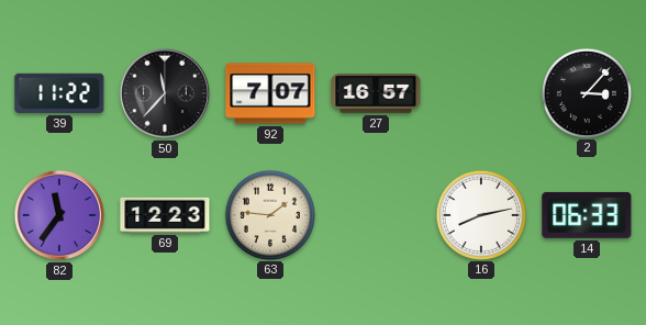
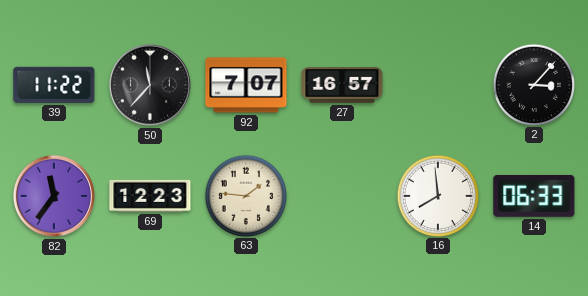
16: 8:13 -> 7:59 (437, 195)
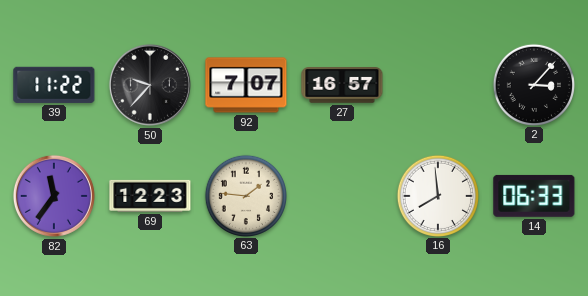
50: 11:37 -> 9:37 (150, 85)
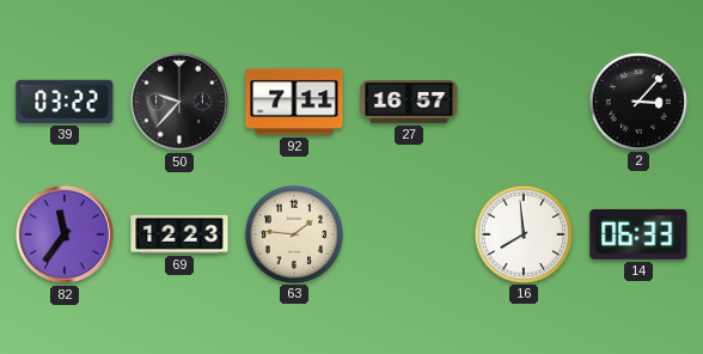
39: 11:22 -> 03:22 (65, 102)
92: 7:07 -> 7:11 (294, 102)
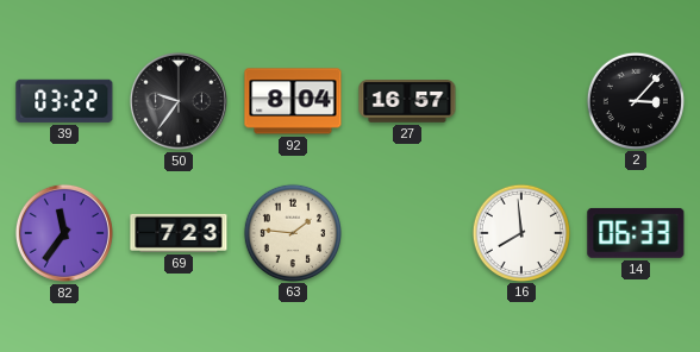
50: 9:37 -> 9:36 (179, 101)
92: 7:11 -> 8:04 (293, 101)
69: 12:23 -> 7:23 (179, 233)
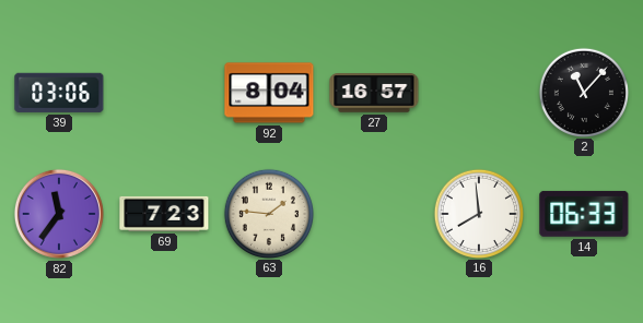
39: 03:22 -> 03:06 (59, 93)
50: 9:36 -> none (179, 101)
2: 3:07 -> 11:07 (583, 92)
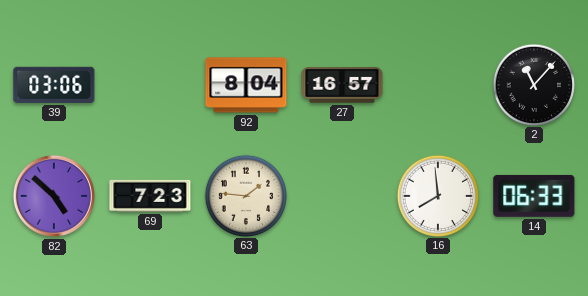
82: 11:36 -> 4:52 (54, 196)
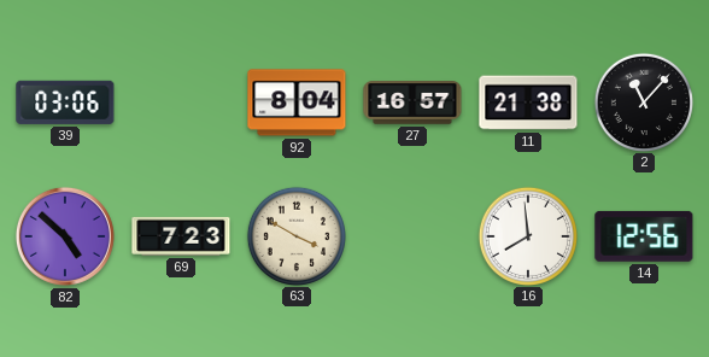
11: none -> 21:38 (528, 103)
63: 1:46 -> 3:50 (295, 235)
14: 06:33 -> 12:56 (644, 236)
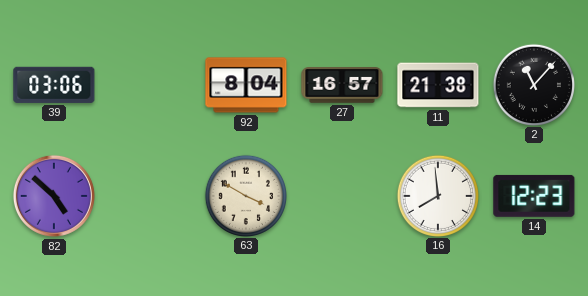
69: 7:23 -> none (181, 236)
14: 12:56 -> 12:23 (534, 196)
